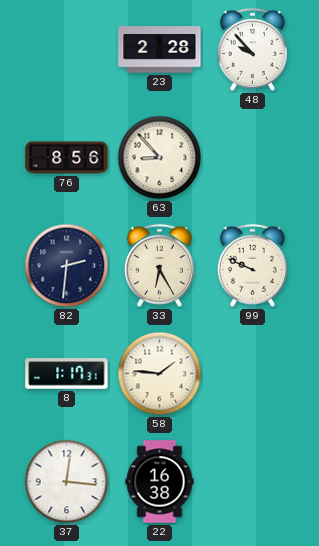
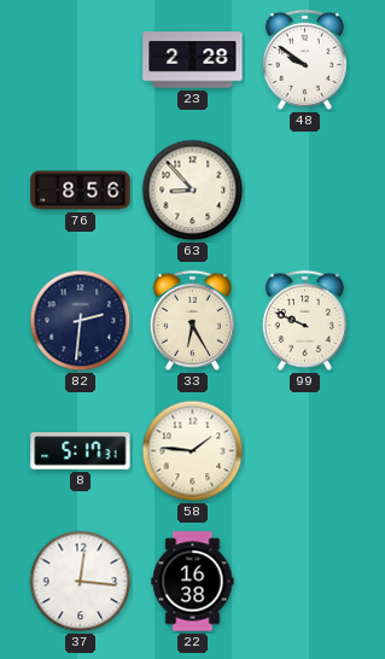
48: 9:53 -> 9:51 (304, 59)
8: 1:17 -> 5:17 (81, 451)
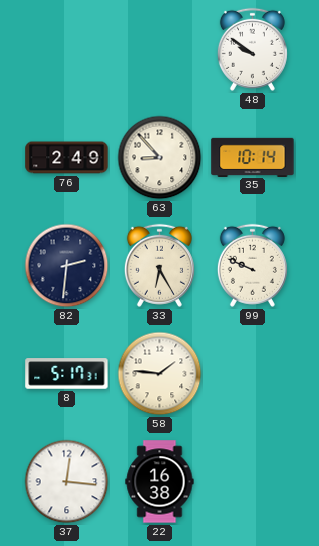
23: 2:28 -> none (193, 60)
76: 8:56 -> 2:49 (67, 158)
35: none -> 10:14 (253, 157)
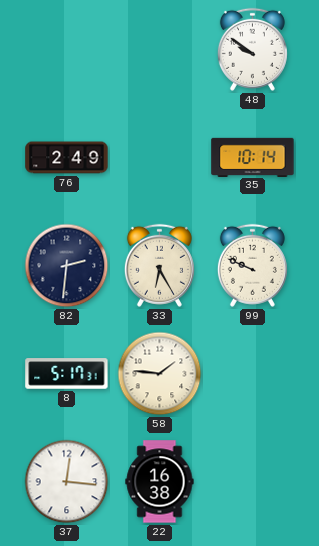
63: 8:53 -> none (160, 158)
